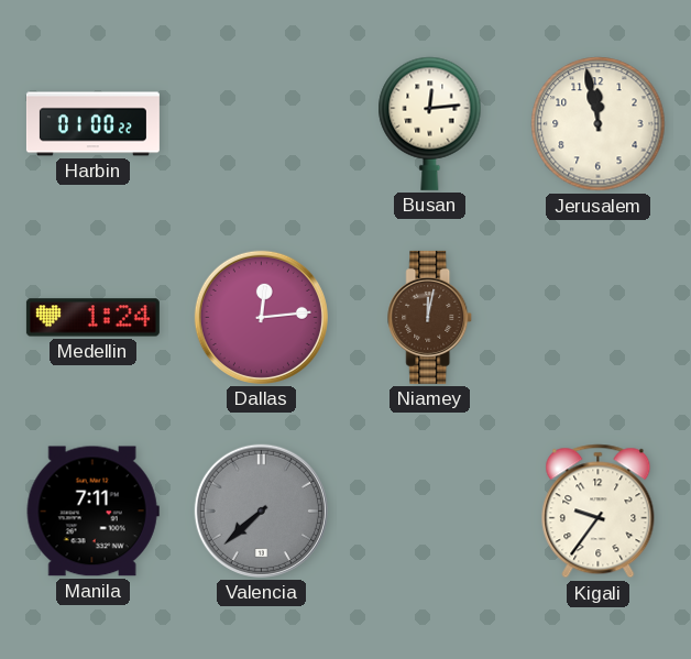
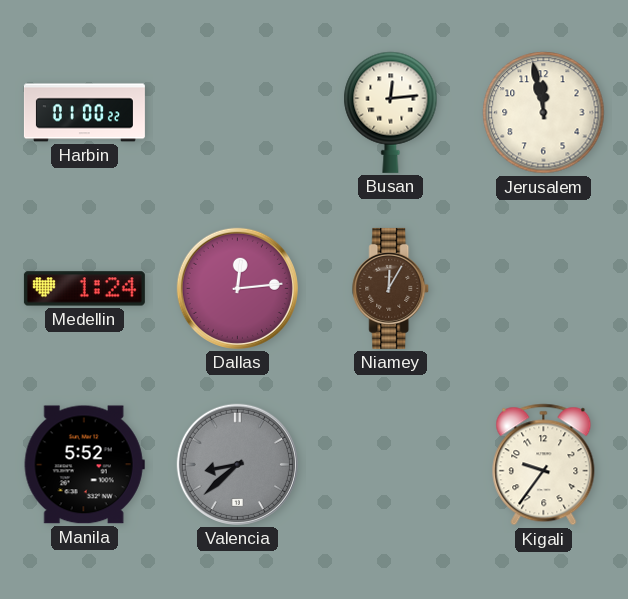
Niamey: 12:02 -> 12:05 (391, 288)
Manila: 7:11 -> 5:52 (84, 465)
Valencia: 7:38 -> 8:38 (237, 464)
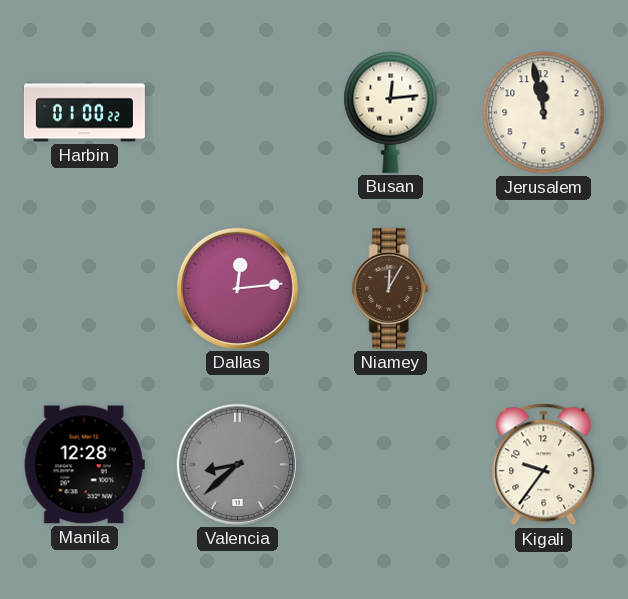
Medellin: 1:24 -> none (84, 289)
Manila: 5:52 -> 12:28 (84, 465)
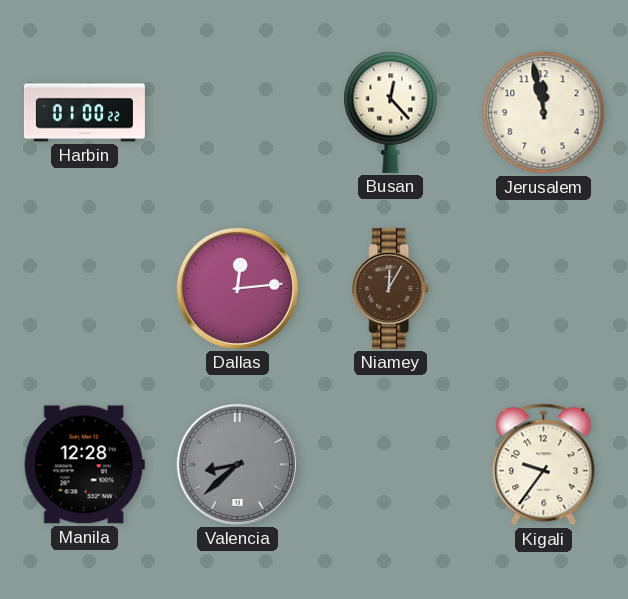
Busan: 12:14 -> 12:23 (391, 112)
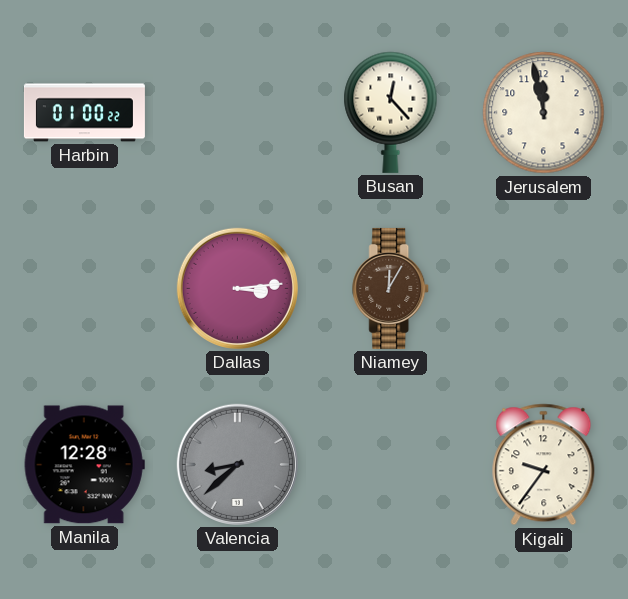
Dallas: 12:14 -> 3:14 (237, 288)
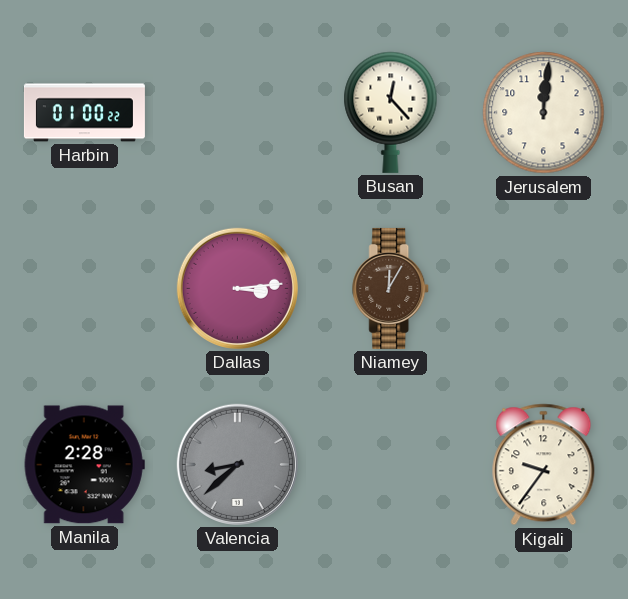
Jerusalem: 11:58 -> 12:01 (544, 113)
Manila: 12:28 -> 2:28 (84, 465)
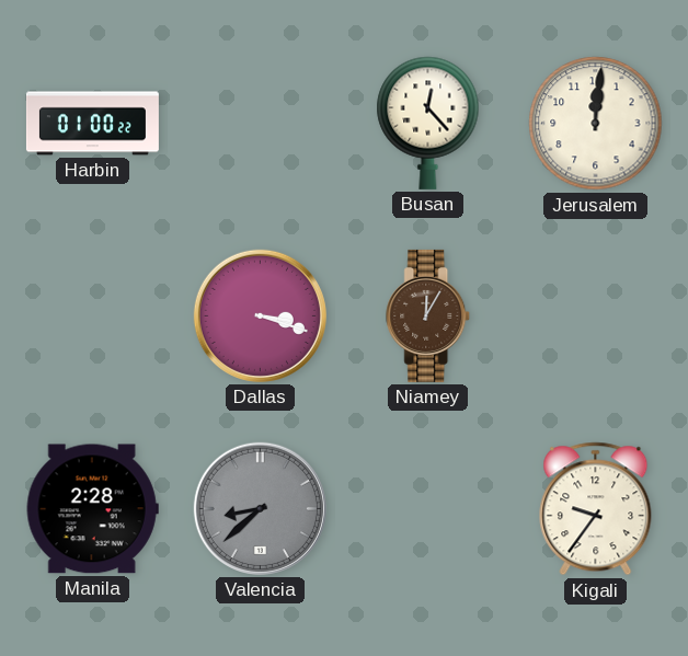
Dallas: 3:14 -> 3:18 (260, 315)
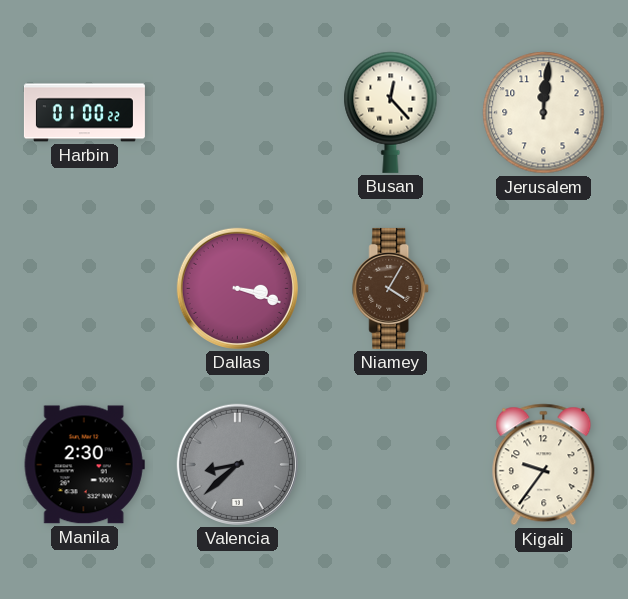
Niamey: 12:05 -> 4:05 (391, 288)
Manila: 2:28 -> 2:30 (84, 465)
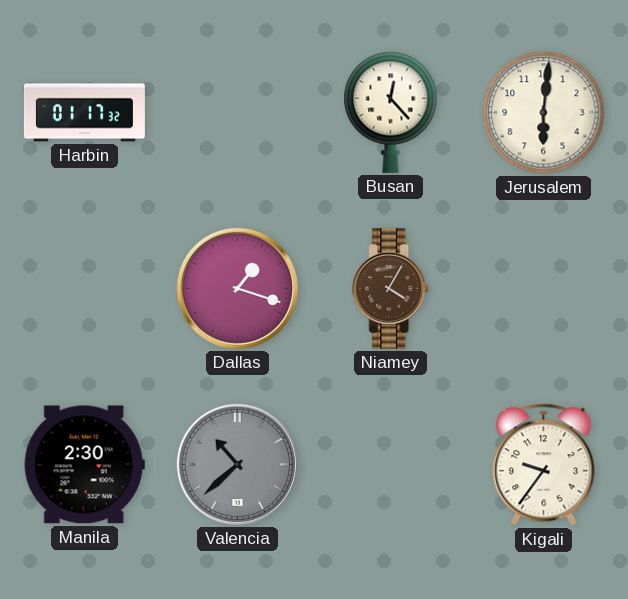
Harbin: 01:00 -> 01:17 (84, 113)
Jerusalem: 12:01 -> 6:01 (544, 113)
Dallas: 3:18 -> 1:18 (237, 288)
Valencia: 8:38 -> 10:38 (237, 464)
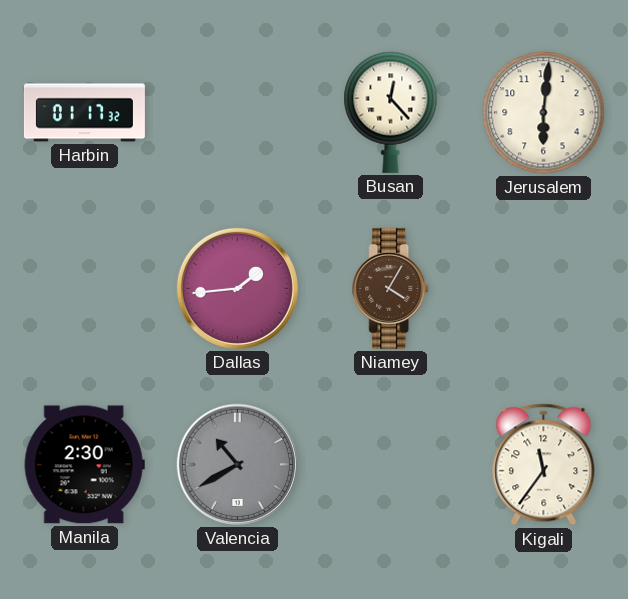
Dallas: 1:18 -> 1:44 (237, 288)
Valencia: 10:38 -> 10:40 (237, 464)
Kigali: 9:36 -> 11:36 (544, 465)
